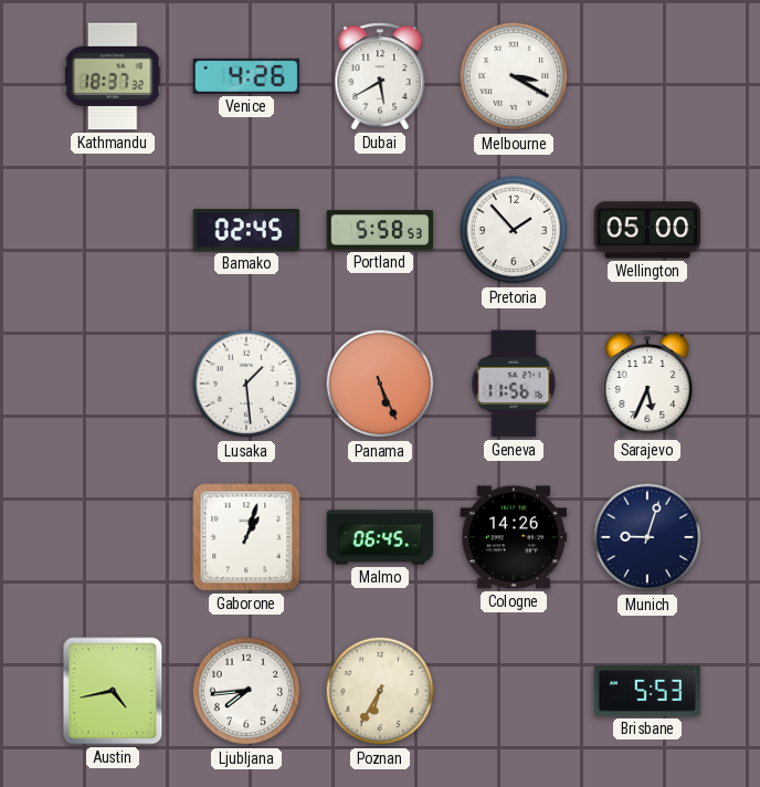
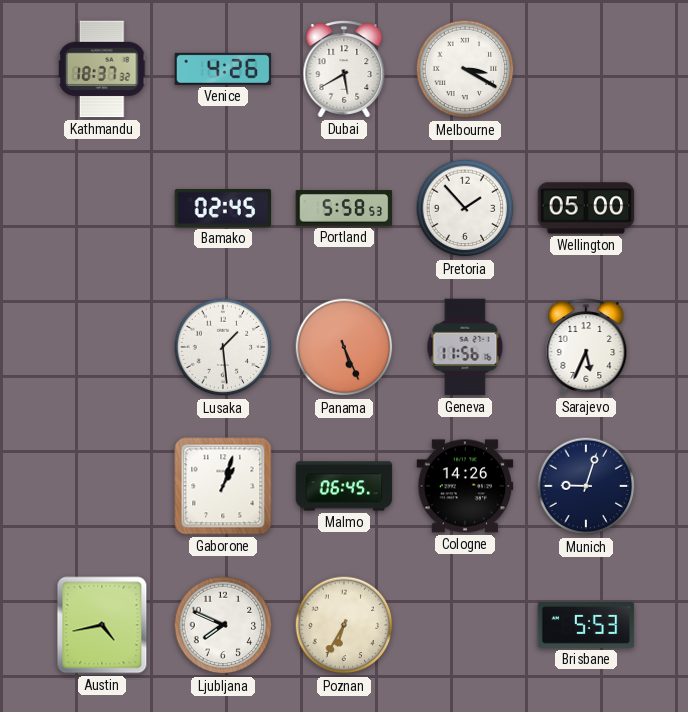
Ljubljana: 7:44 -> 7:49 (223, 625)
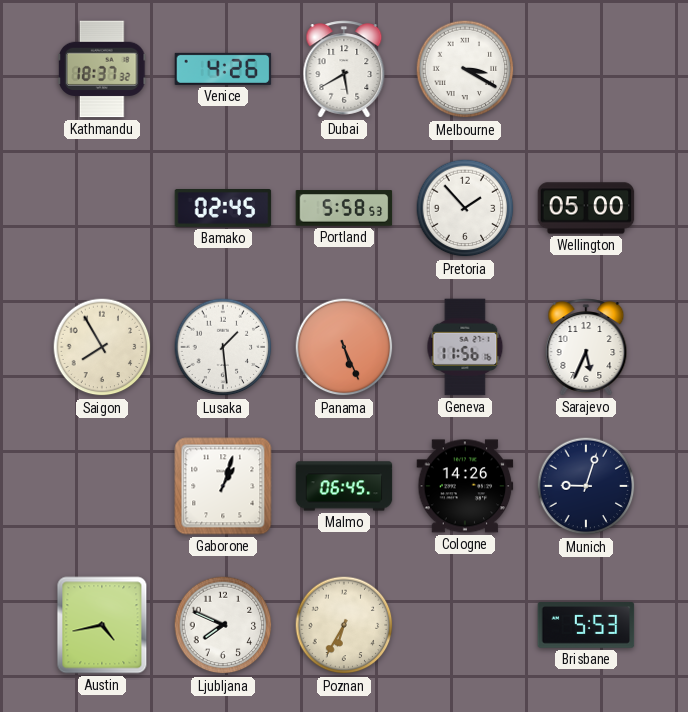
Saigon: none -> 7:55 (102, 347)
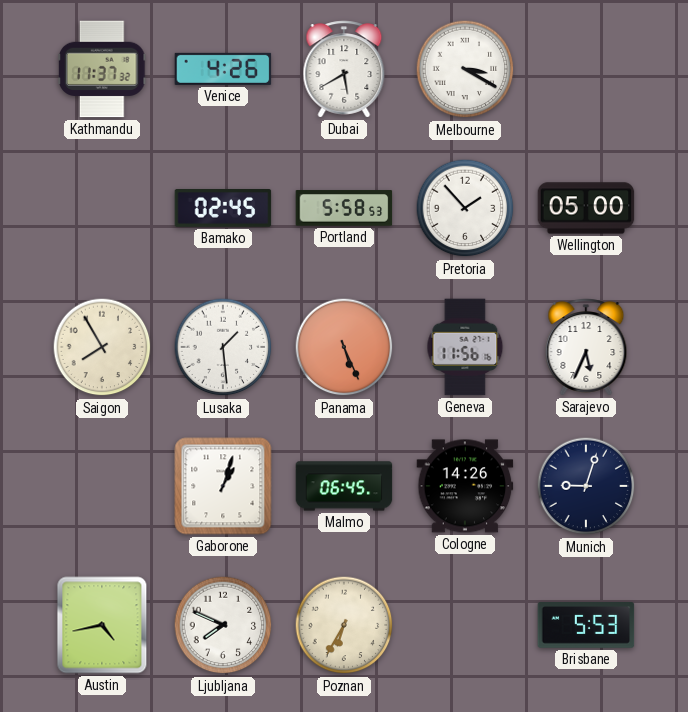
Kathmandu: 18:37 -> 11:37 (103, 69)
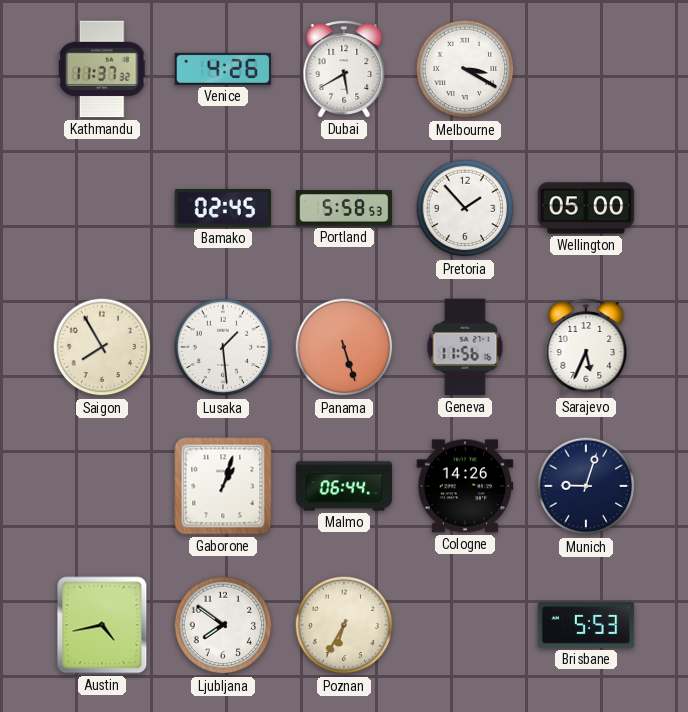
Panama: 5:26 -> 5:27 (344, 347)
Malmo: 06:45 -> 06:44 (344, 486)
Ljubljana: 7:49 -> 7:51 (223, 625)
